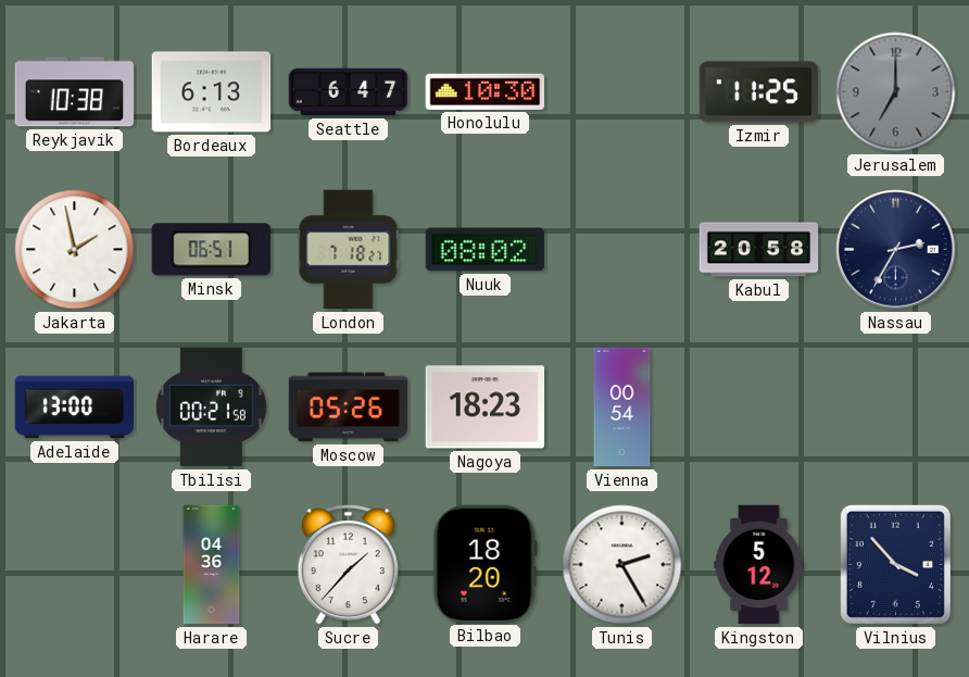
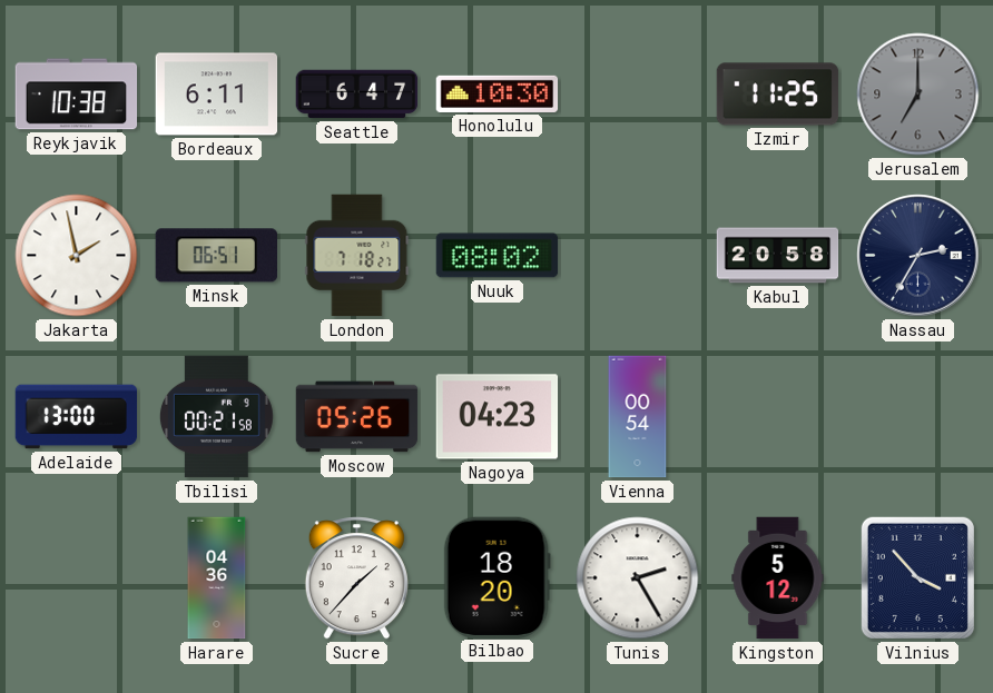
Bordeaux: 6:13 -> 6:11 (217, 95)
Nagoya: 18:23 -> 04:23 (498, 417)
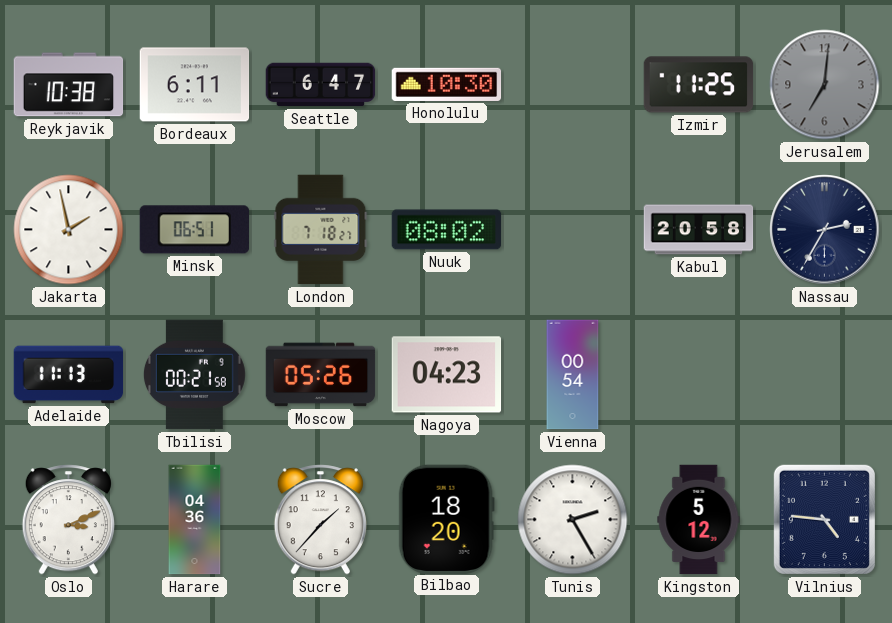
Jerusalem: 7:00 -> 7:01 (825, 85)
Adelaide: 13:00 -> 11:13 (69, 375)
Oslo: none -> 3:11 (68, 520)
Vilnius: 3:53 -> 4:46 (824, 519)
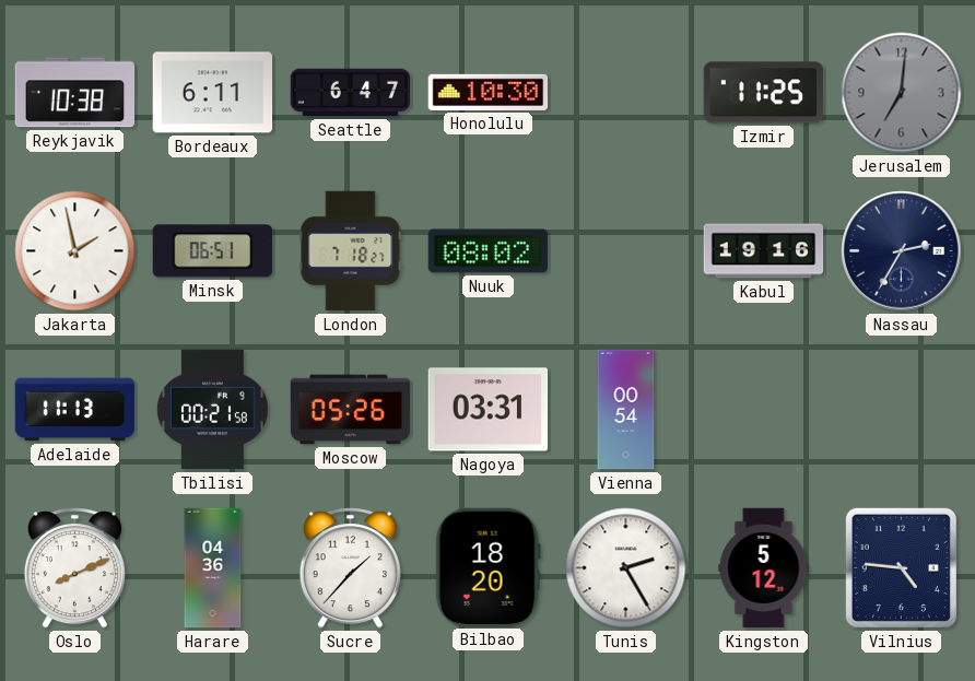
Kabul: 20:58 -> 19:16 (764, 251)
Nagoya: 04:23 -> 03:31 (489, 410)
Oslo: 3:11 -> 8:11 (74, 568)
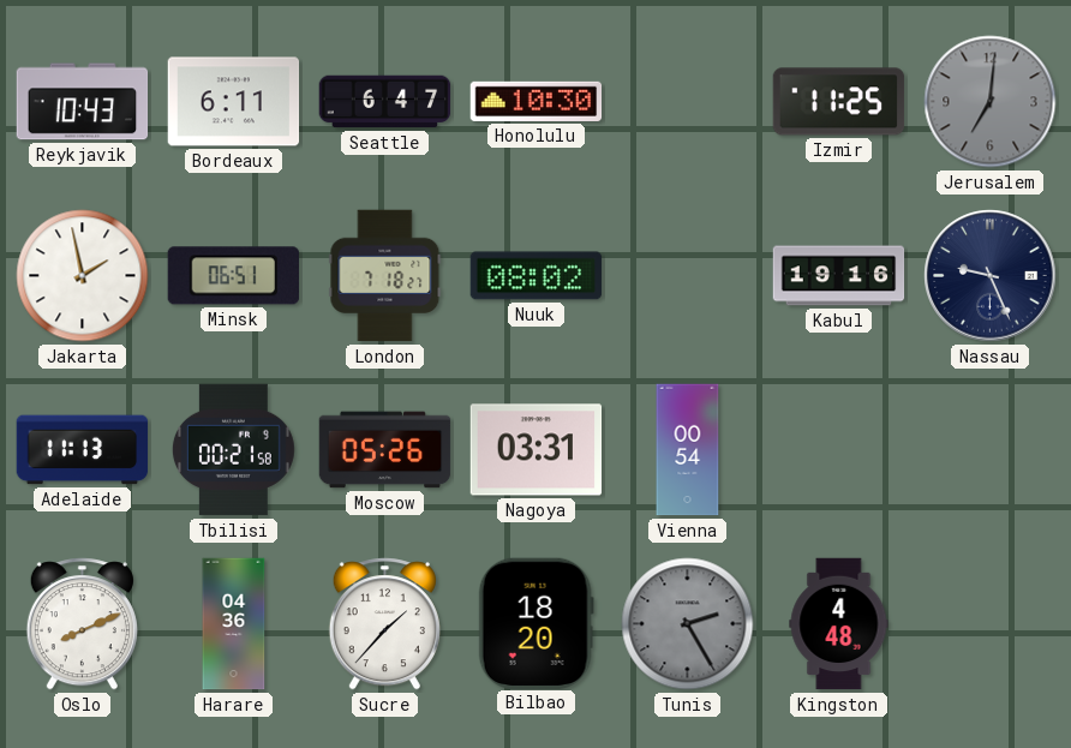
Reykjavik: 10:38 -> 10:43 (83, 102)
Nassau: 2:35 -> 9:26 (991, 276)
Tunis dial: white -> grey (688, 624)
Kingston: 5:12 -> 4:48 (839, 624)
Vilnius: 4:46 -> none (901, 567)
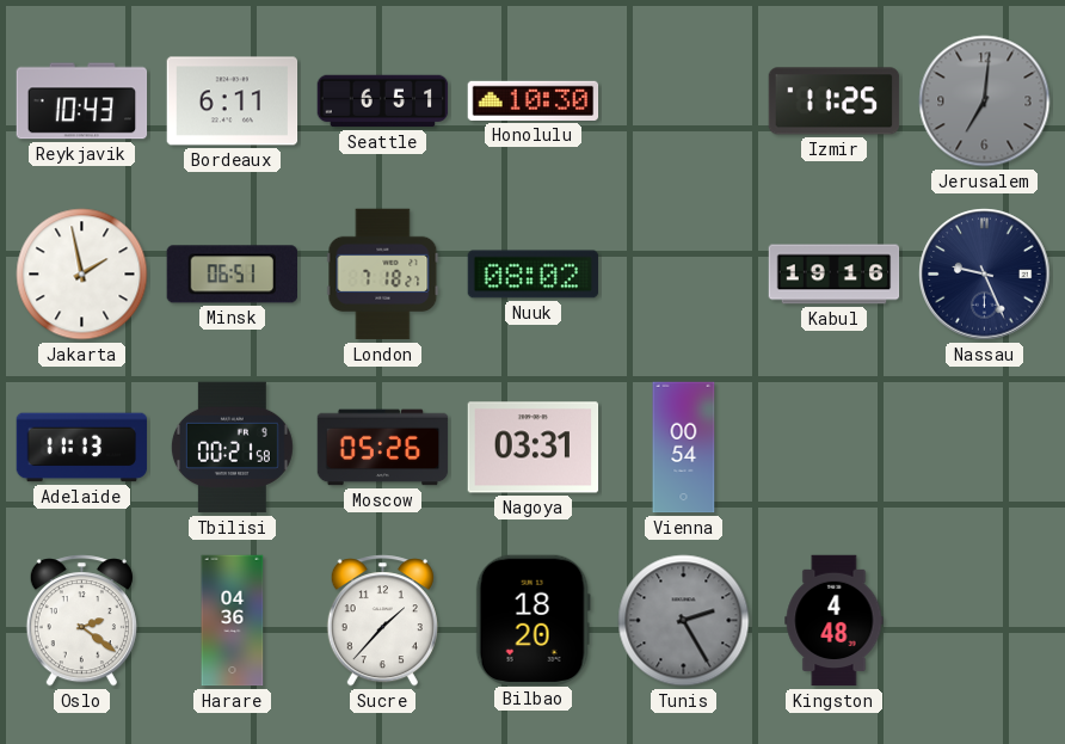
Seattle: 6:47 -> 6:51 (383, 102)
Oslo: 8:11 -> 2:21 (81, 621)
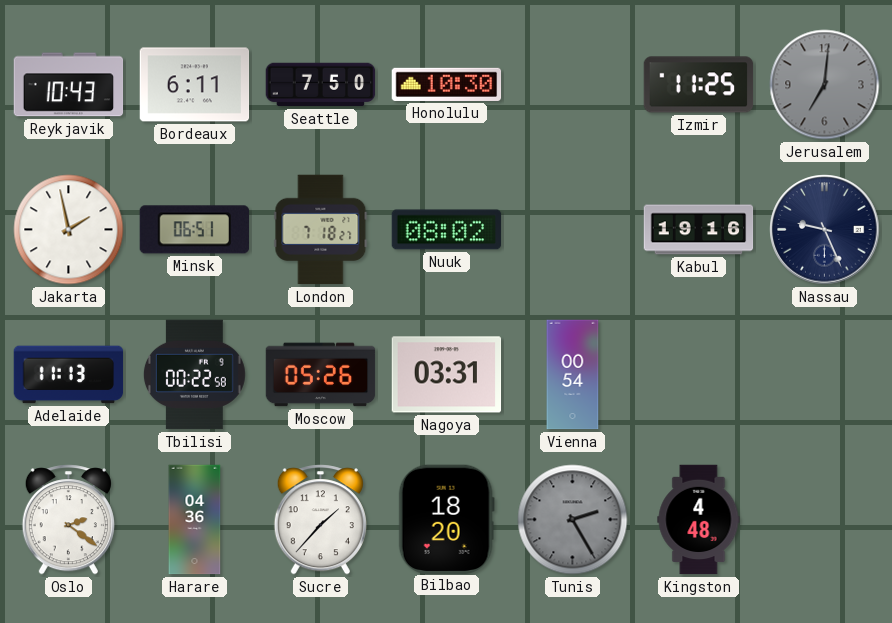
Seattle: 6:51 -> 7:50 (321, 85)
Tbilisi: 00:21 -> 00:22 (194, 375)
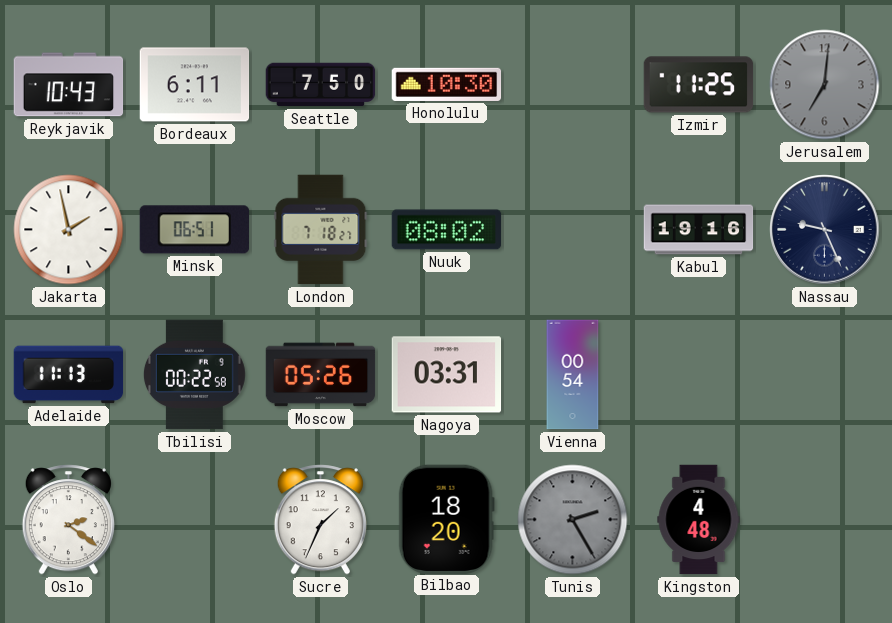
Harare: 04:36 -> none (195, 520)
Sucre: 1:37 -> 1:34 (320, 520)
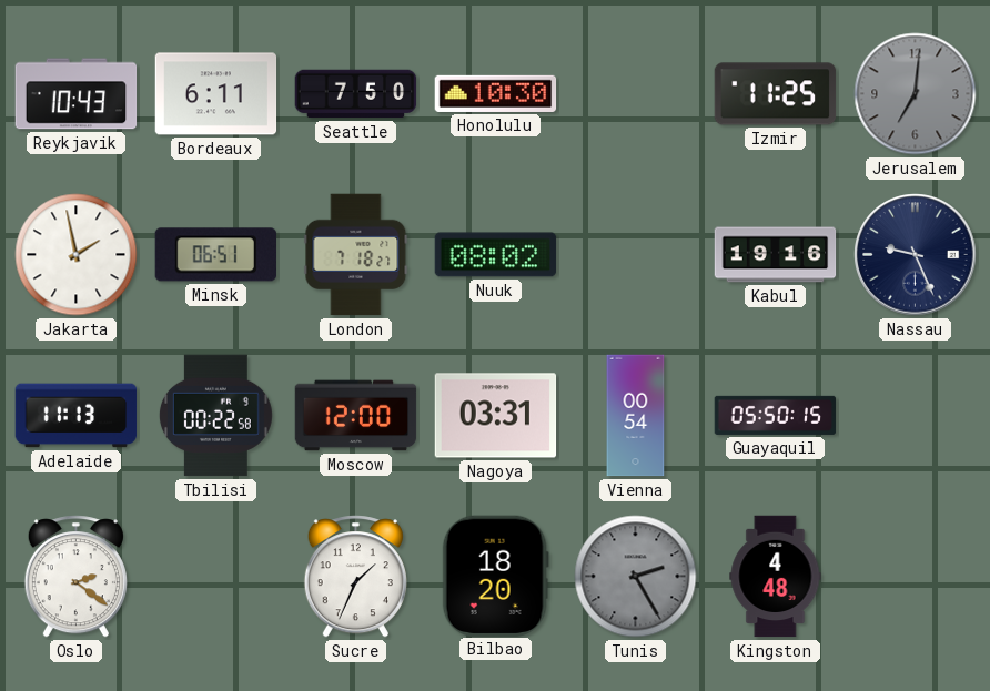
Moscow: 05:26 -> 12:00 (356, 416)
Guayaquil: none -> 05:50 (776, 415)
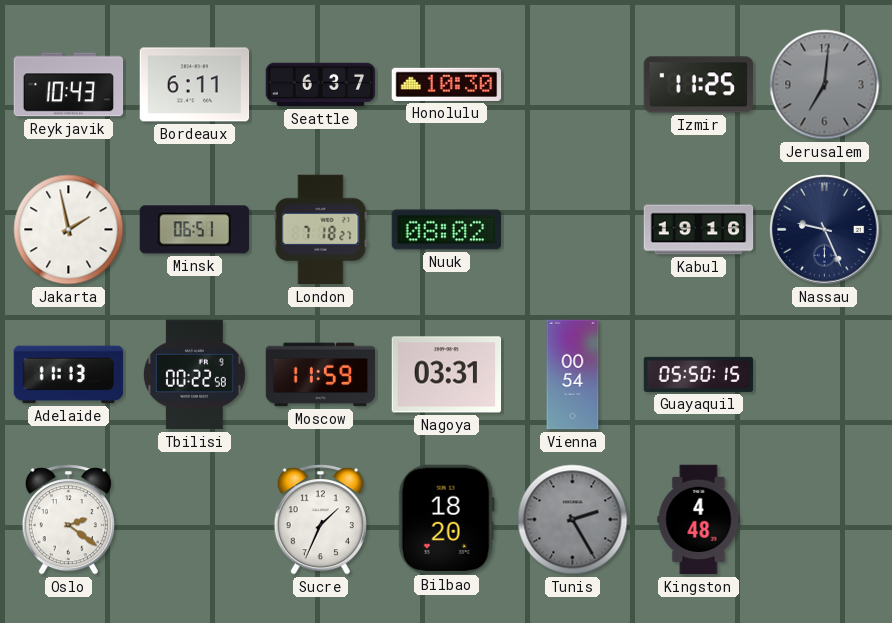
Seattle: 7:50 -> 6:37 (321, 85)
Moscow: 12:00 -> 11:59 (321, 375)
